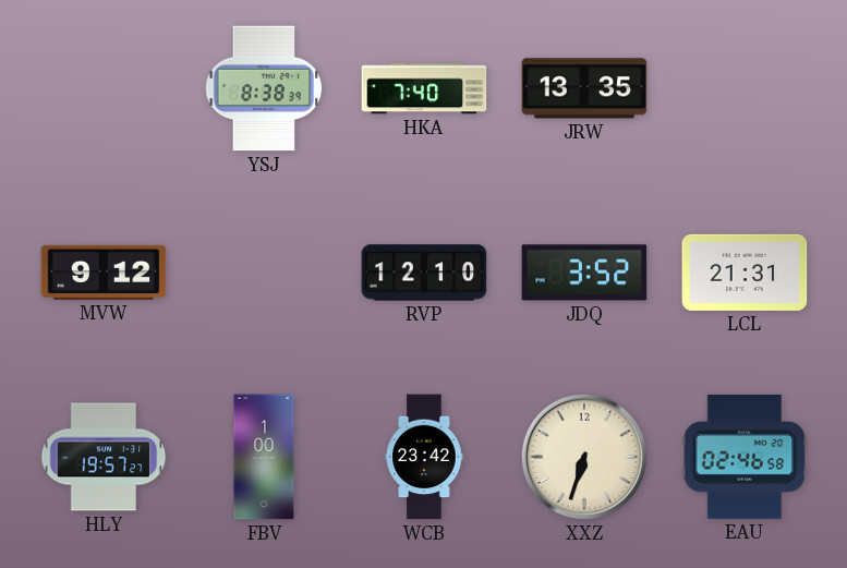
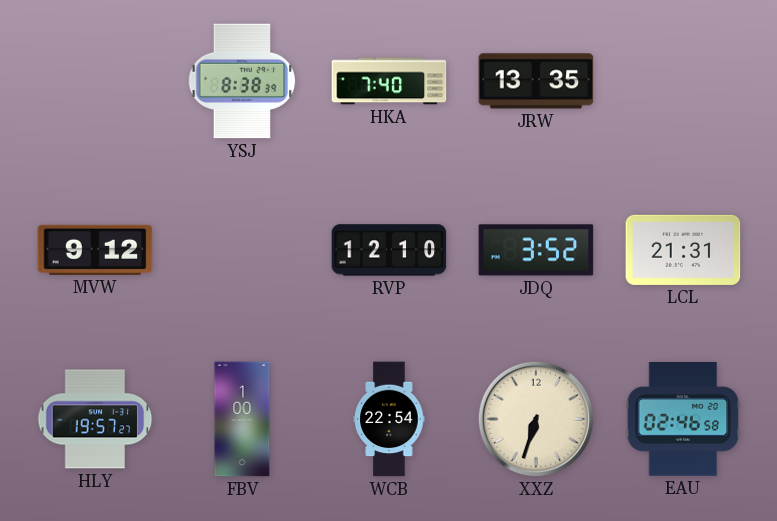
WCB: 23:42 -> 22:54 (389, 419)
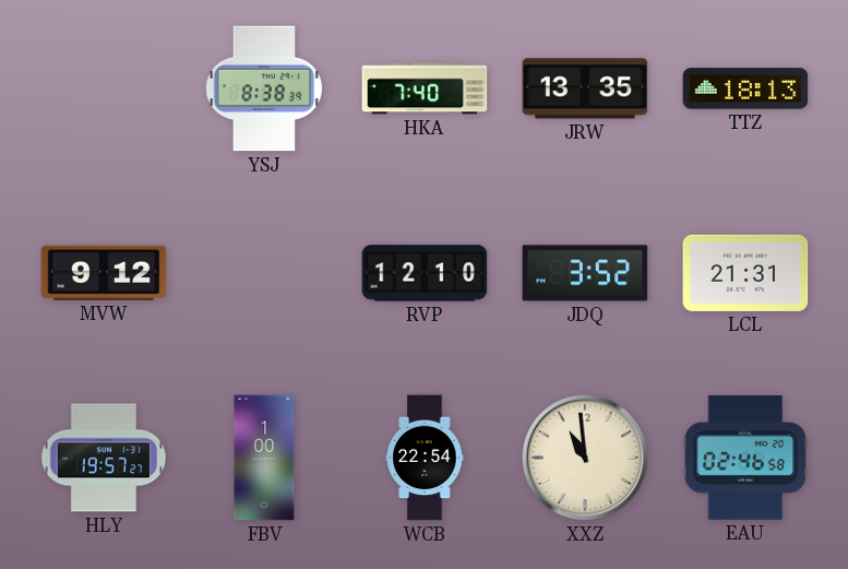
TTZ: none -> 18:13 (745, 88)
XXZ: 6:33 -> 10:59 (585, 458)
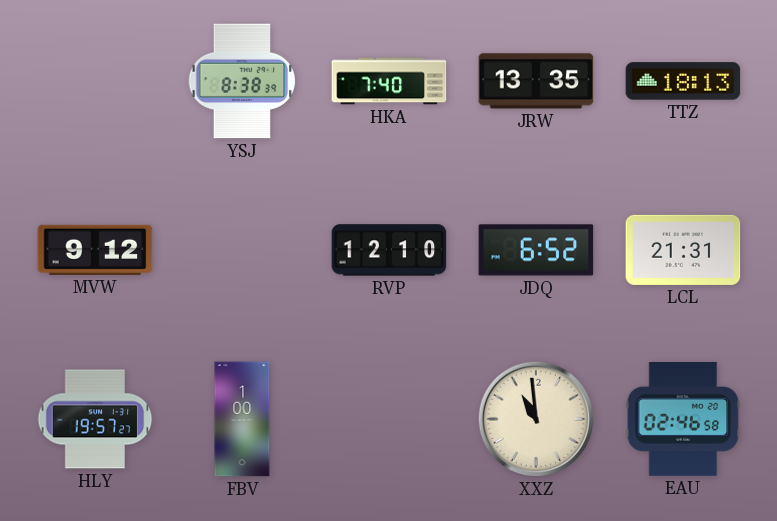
JDQ: 3:52 -> 6:52 (536, 250)
WCB: 22:54 -> none (425, 458)
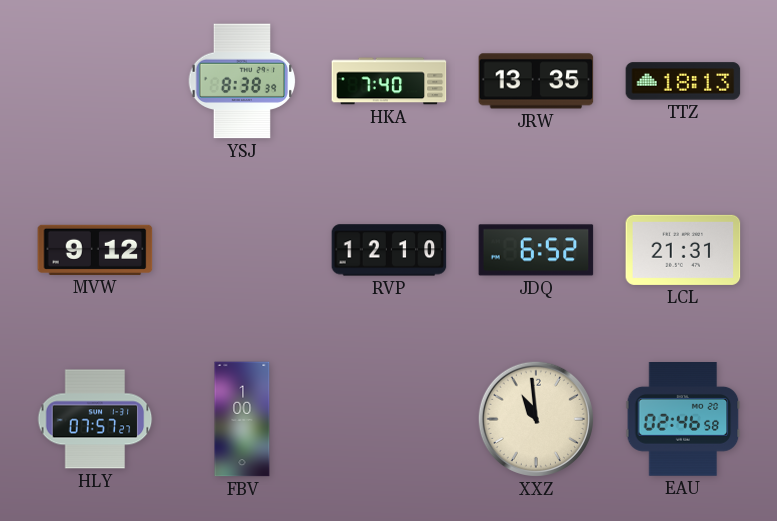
HLY: 19:57 -> 07:57 (95, 419)
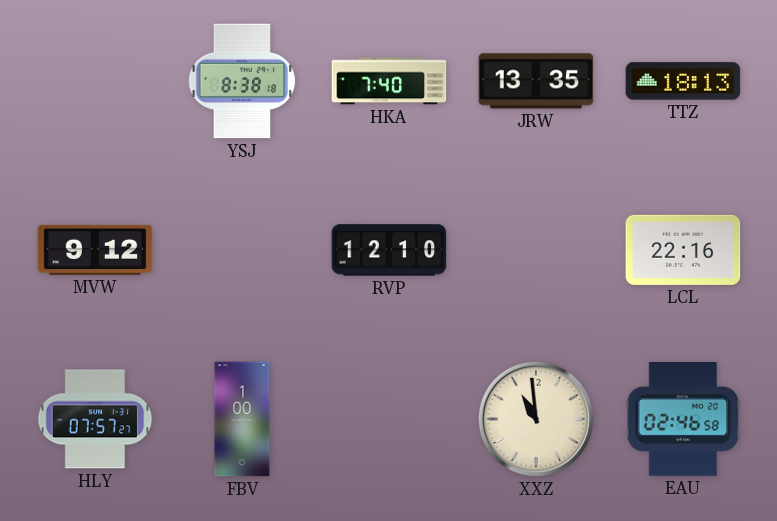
YSJ: 8:38:39 -> 8:38:18 (242, 81)
JDQ: 6:52 -> none (536, 250)
LCL: 21:31 -> 22:16 (683, 250)
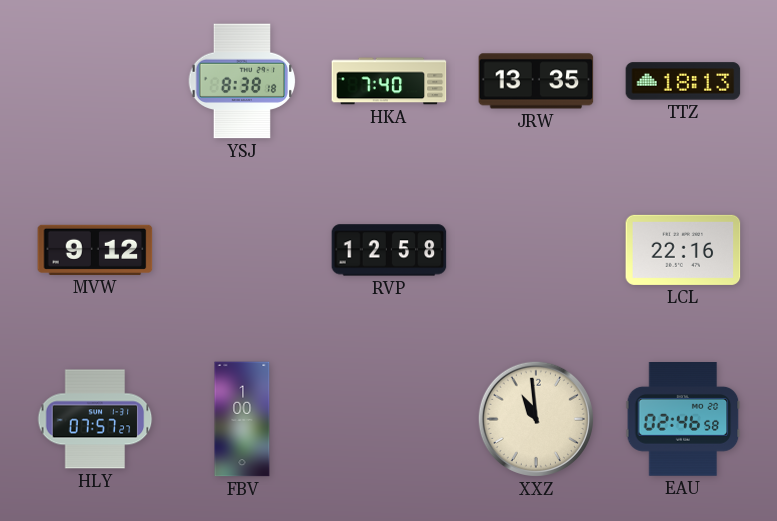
RVP: 12:10 -> 12:58 (389, 250)
